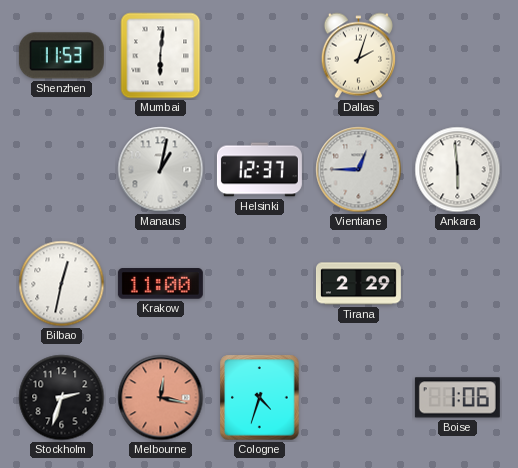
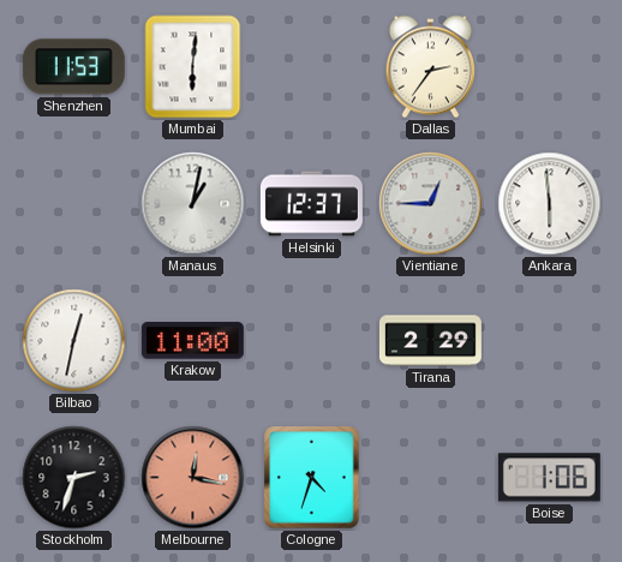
Dallas: 2:03 -> 2:36 (430, 67)
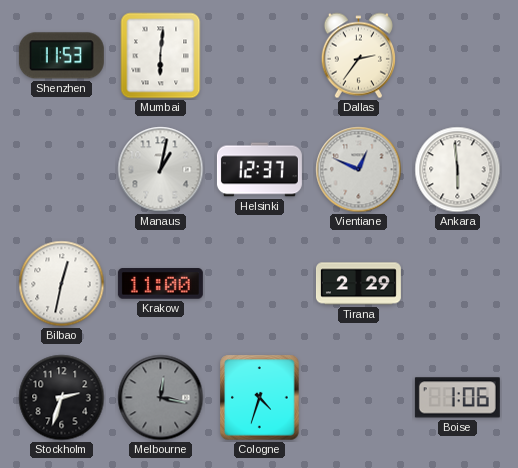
Vientiane: 12:45 -> 12:49 (359, 170)
Melbourne dial: salmon -> grey (161, 398)
